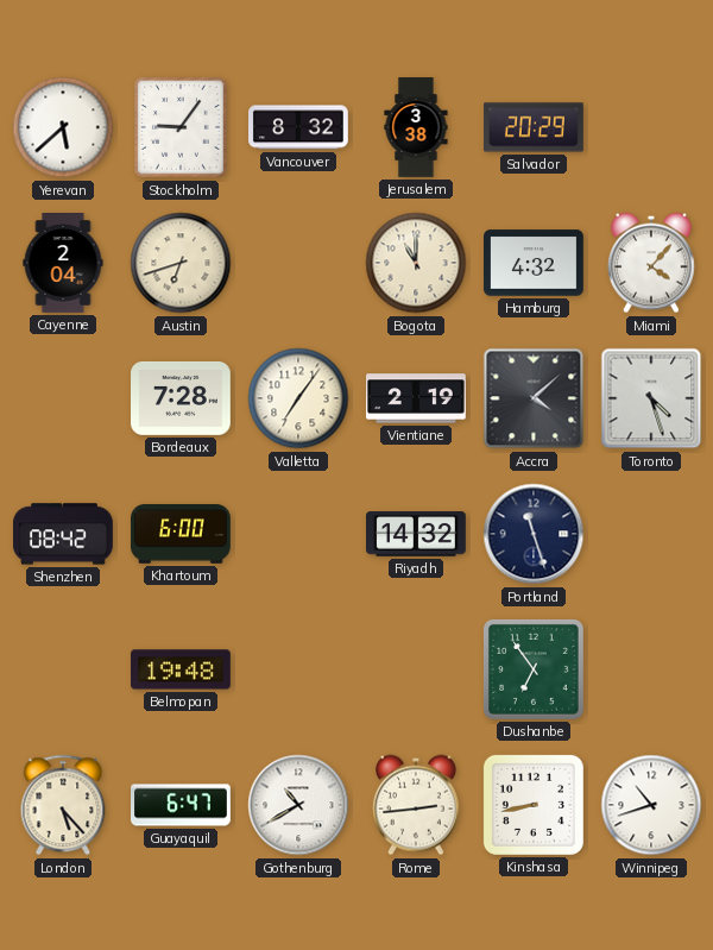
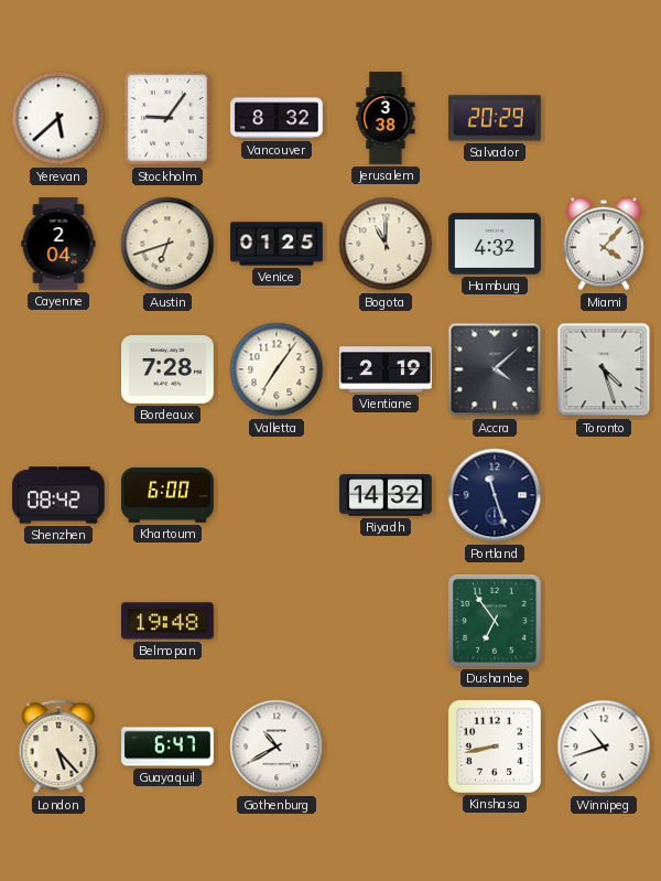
Venice: none -> 01:25 (278, 244)
Rome: 2:44 -> none (416, 805)
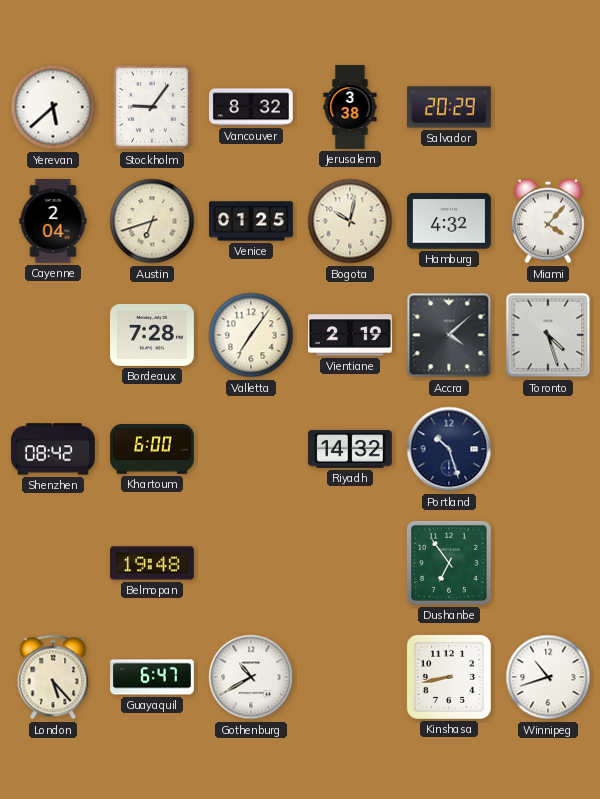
Bogota: 11:00 -> 10:02 (350, 221)
Portland: 11:27 -> 10:27 (449, 449)
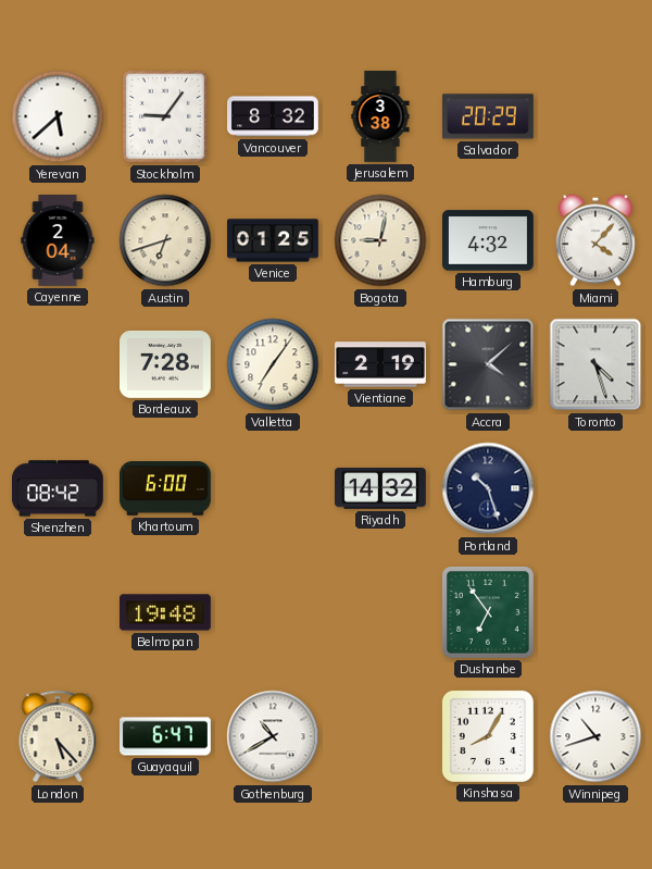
Bogota: 10:02 -> 9:02 (380, 240)
Kinshasa: 8:43 -> 8:05 (488, 736)
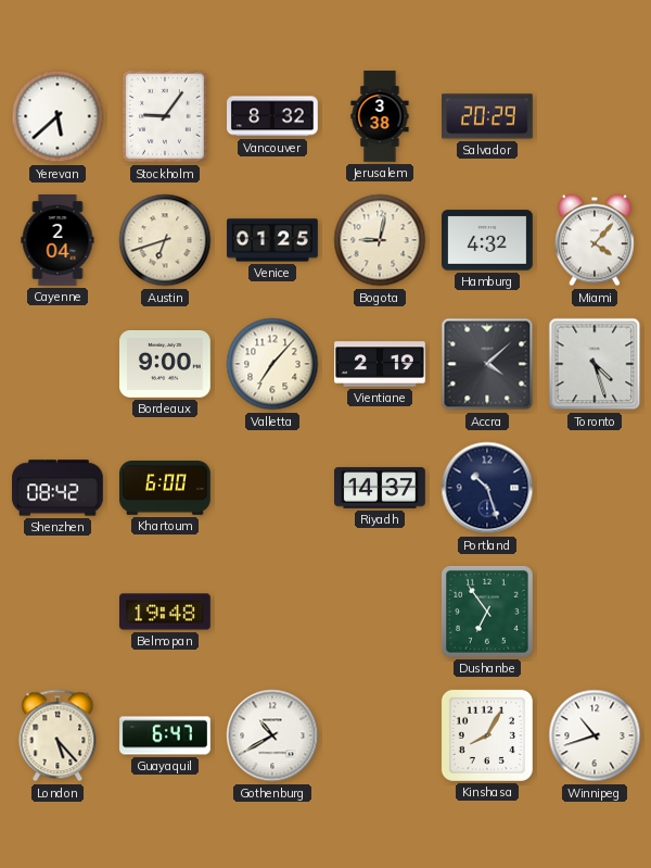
Bordeaux: 7:28 -> 9:00 (166, 364)
Valletta: 7:06 -> 7:07 (272, 364)
Riyadh: 14:32 -> 14:37 (381, 488)
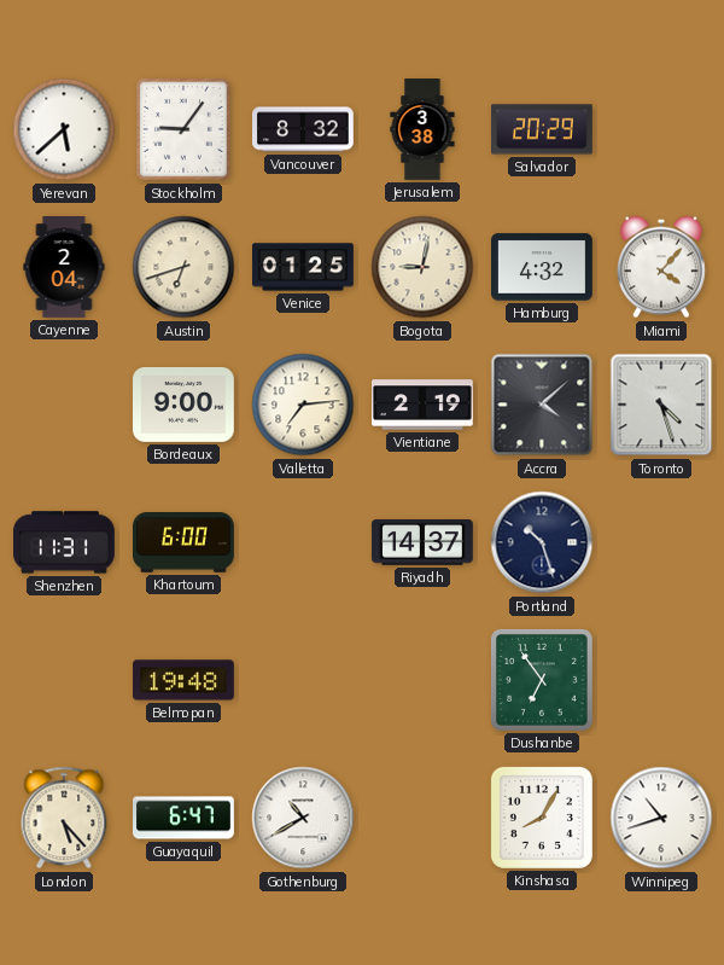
Valletta: 7:07 -> 7:14 (303, 405)
Shenzhen: 08:42 -> 11:31 (65, 542)
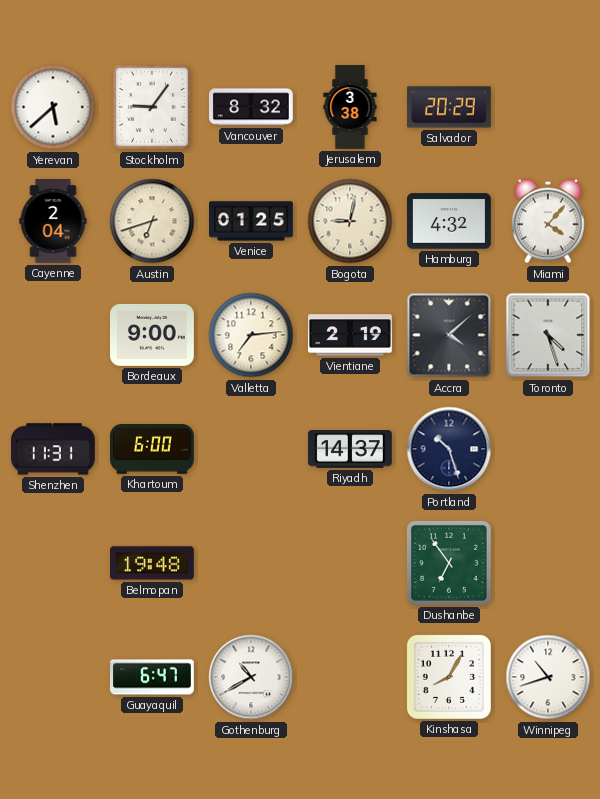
London: 5:23 -> none (64, 818)
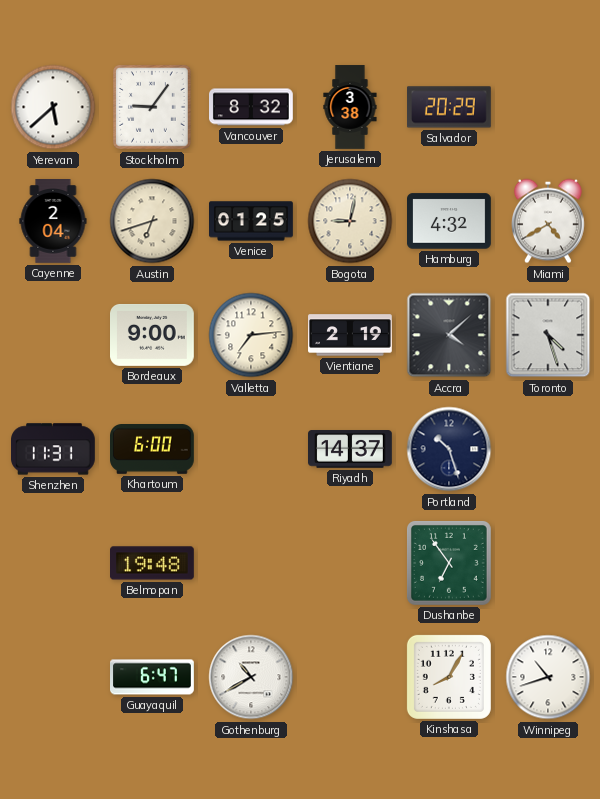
Miami: 4:07 -> 4:40 (548, 221)
